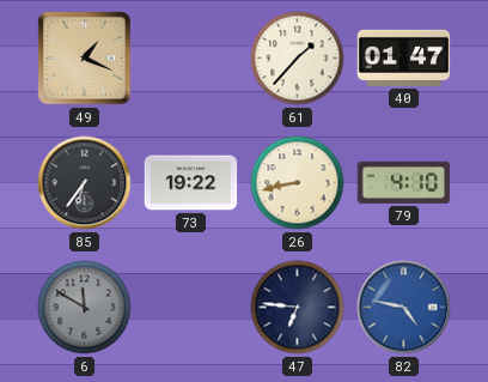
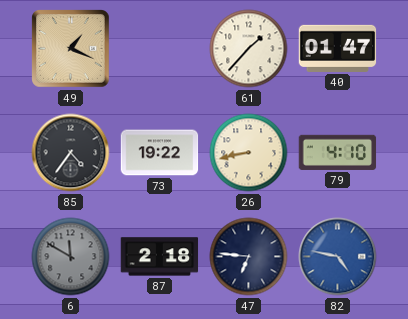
85: 6:36 -> 4:36 (71, 153)
87: none -> 2:18 (160, 257)
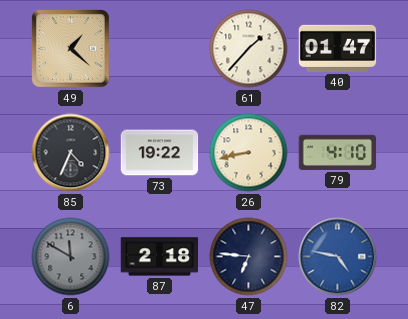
49: 1:19 -> 1:22 (71, 49)
85: 4:36 -> 4:34 (71, 153)
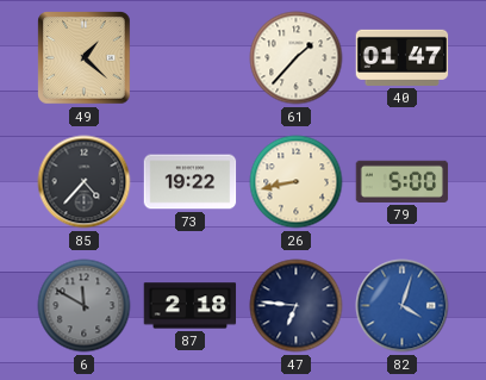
85: 4:34 -> 4:37 (85, 182)
79: 4:10 -> 5:00 (403, 181)
82: 4:47 -> 4:03 (403, 306)
